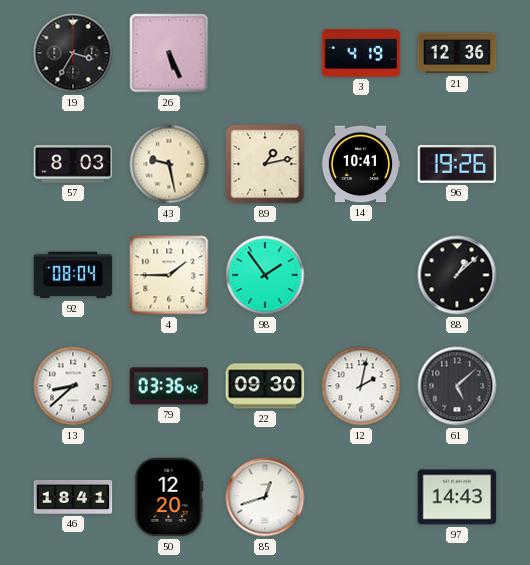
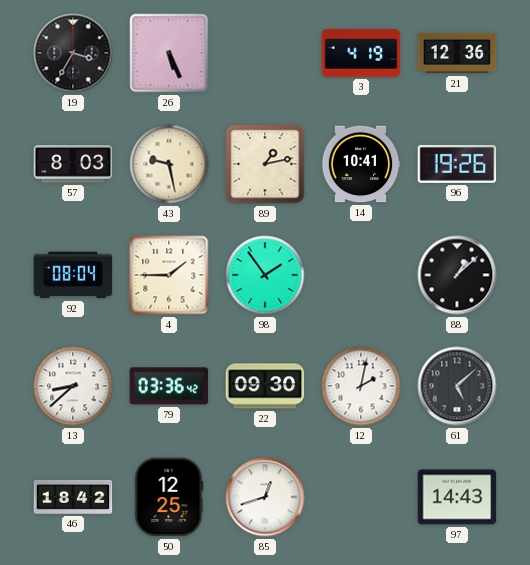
46: 18:41 -> 18:42 (73, 497)
50: 12:20 -> 12:25 (169, 497)
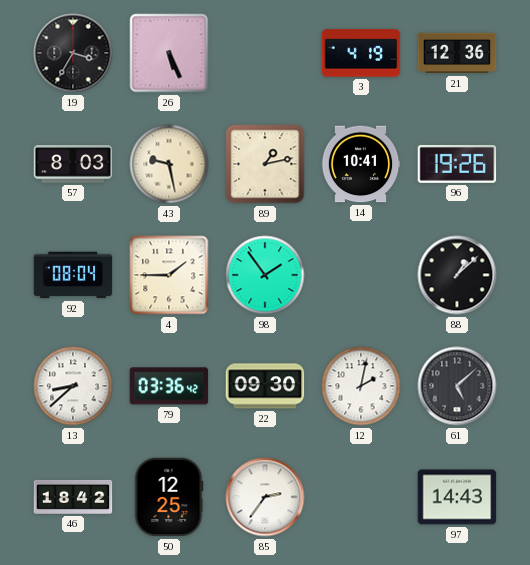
85: 12:42 -> 2:36 (265, 497)
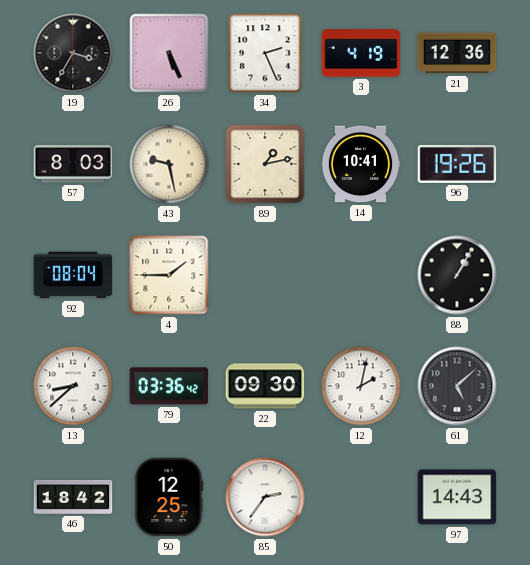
34: none -> 2:26 (265, 53)
98: 1:54 -> none (265, 275)
88: 1:08 -> 1:05 (457, 275)
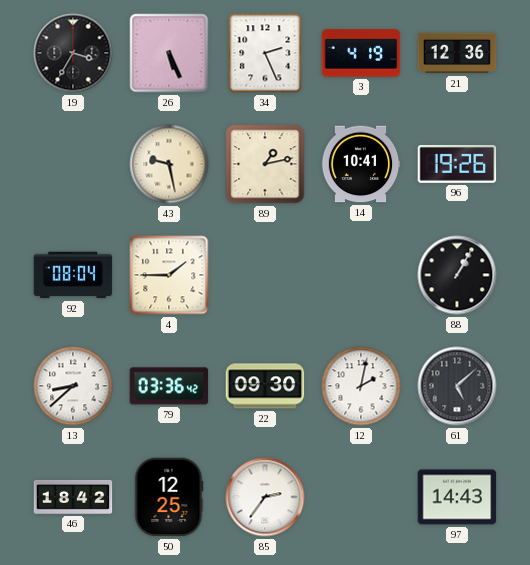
57: 8:03 -> none (73, 164)
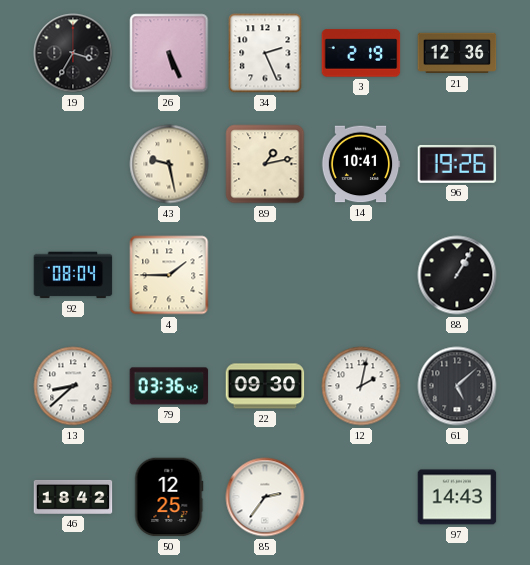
3: 4:19 -> 2:19 (361, 53)
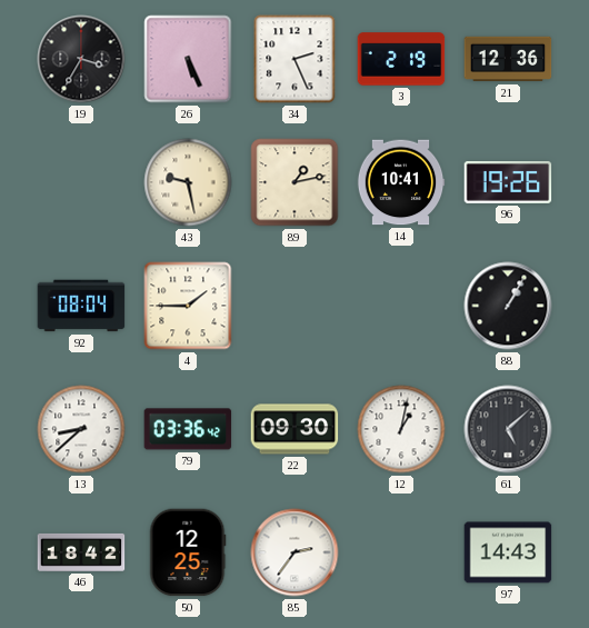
12: 2:02 -> 1:02 (401, 429)
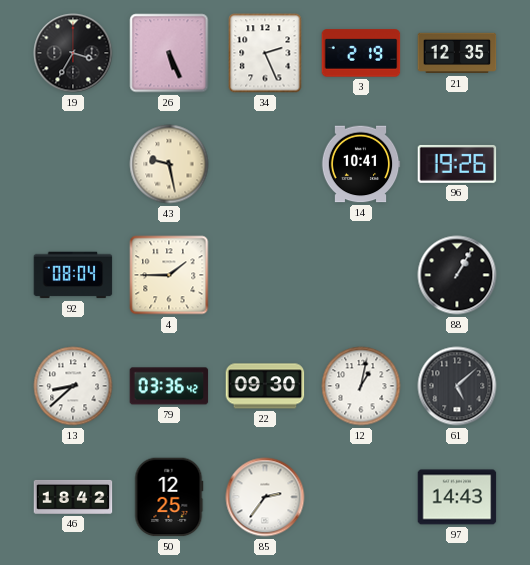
21: 12:36 -> 12:35 (457, 53)
89: 1:13 -> none (294, 182)
